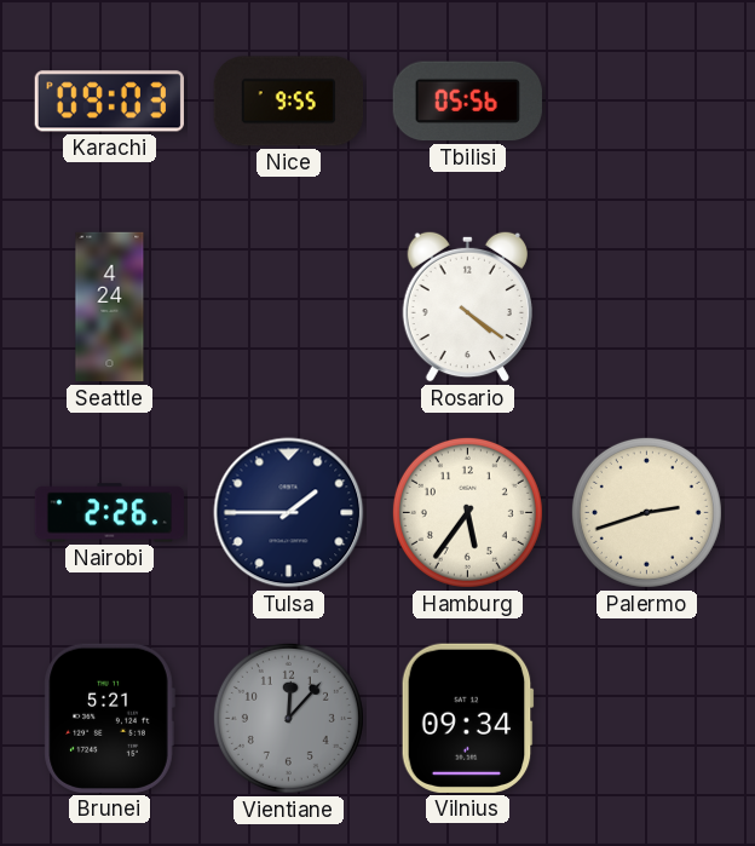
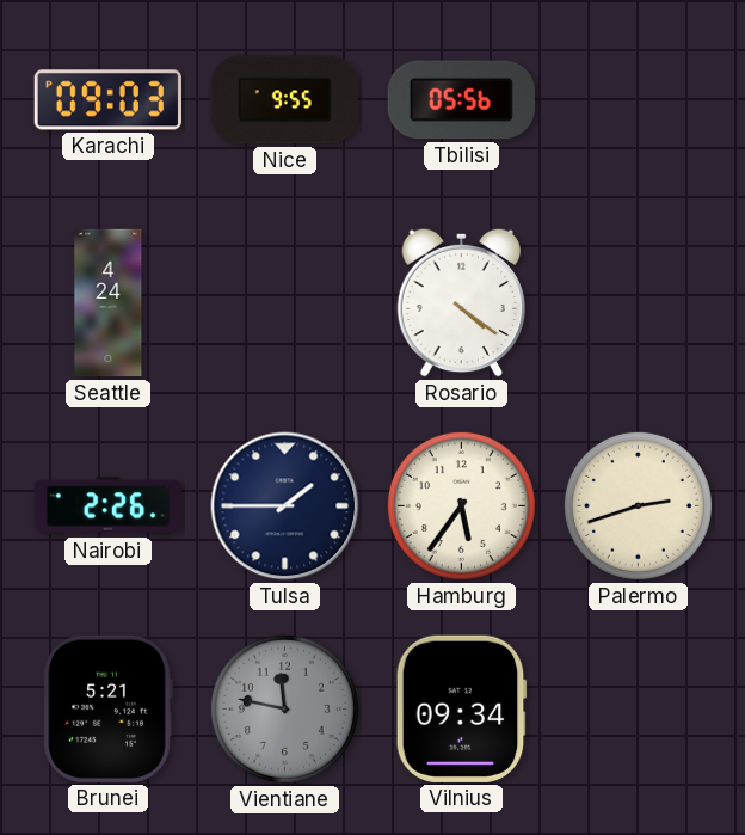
Vientiane: 12:07 -> 11:47 (284, 708)
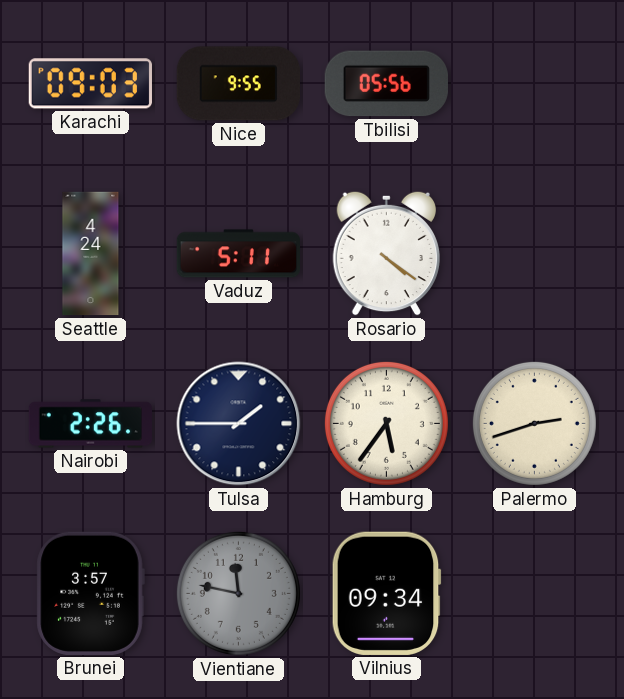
Vaduz: none -> 5:11 (238, 254)
Brunei: 5:21 -> 3:57 (90, 593)
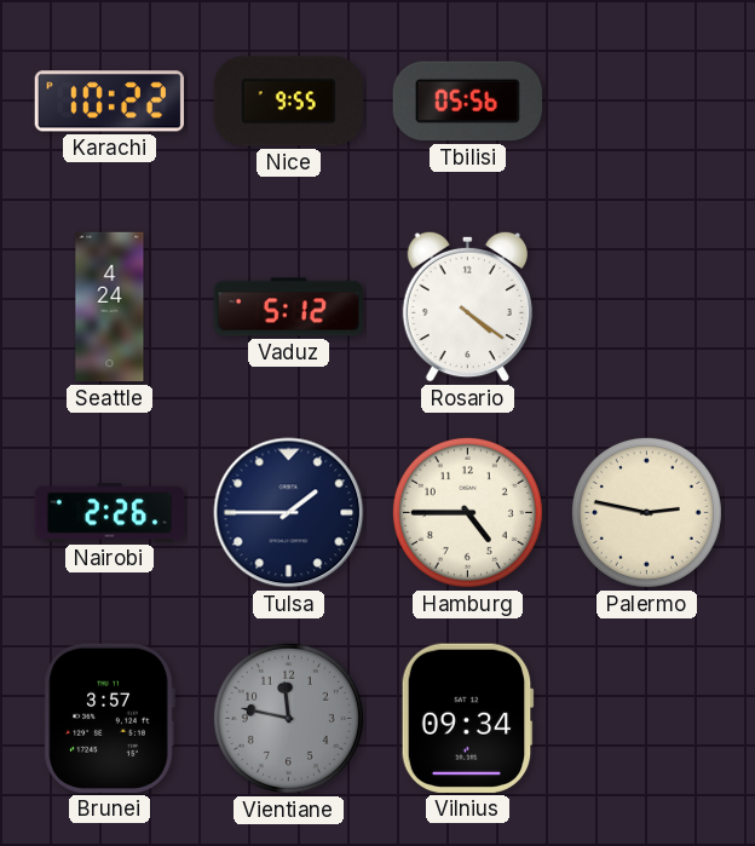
Karachi: 09:03 -> 10:22 (109, 102)
Vaduz: 5:11 -> 5:12 (288, 307)
Hamburg: 5:36 -> 4:45 (467, 512)
Palermo: 2:42 -> 2:47 (646, 512)
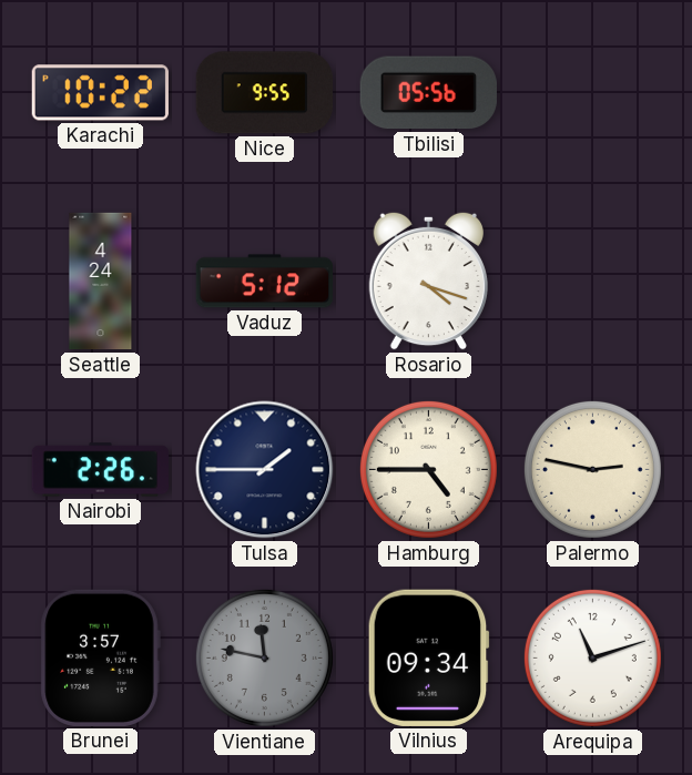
Rosario: 4:21 -> 4:18 (428, 281)
Arequipa: none -> 11:12 (592, 657)
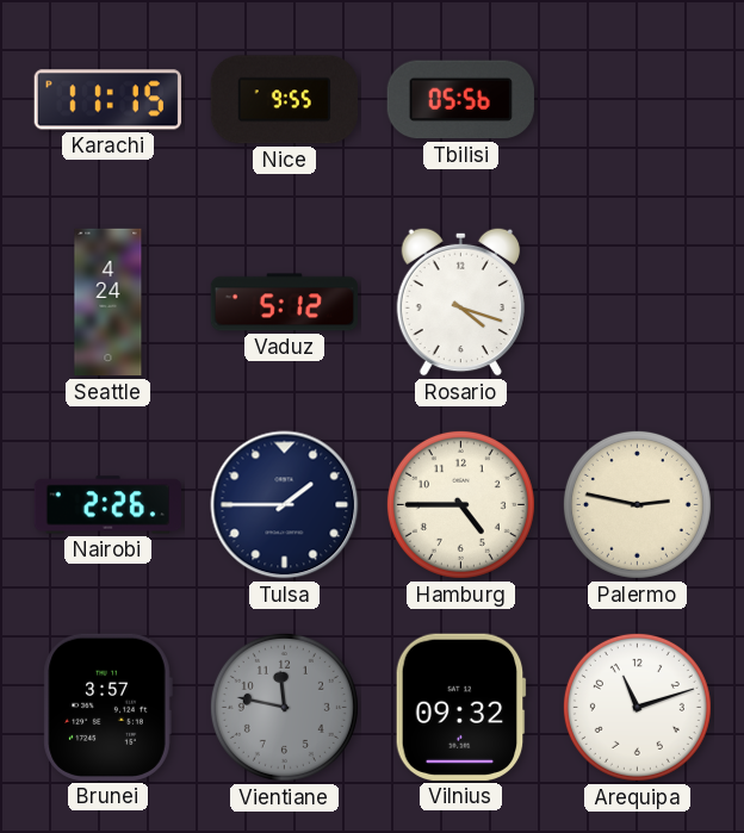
Karachi: 10:22 -> 11:15 (107, 100)
Vilnius: 09:34 -> 09:32 (460, 707)
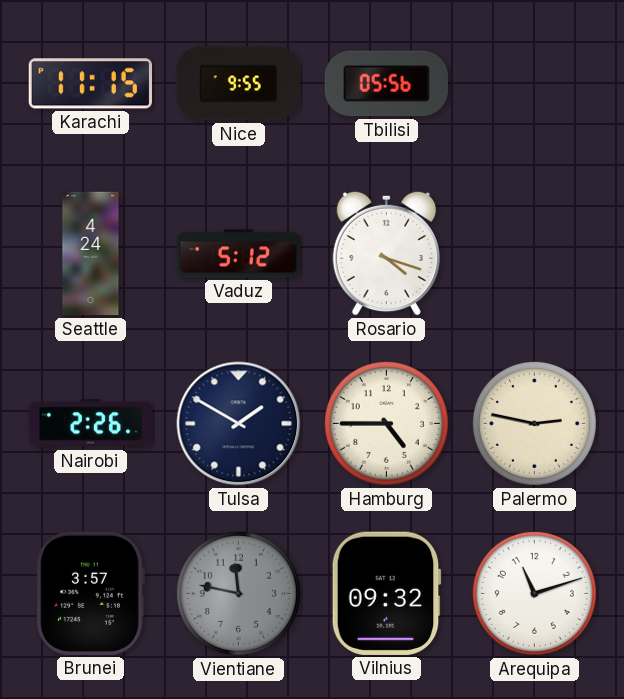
Tulsa: 1:45 -> 1:50 (239, 424)
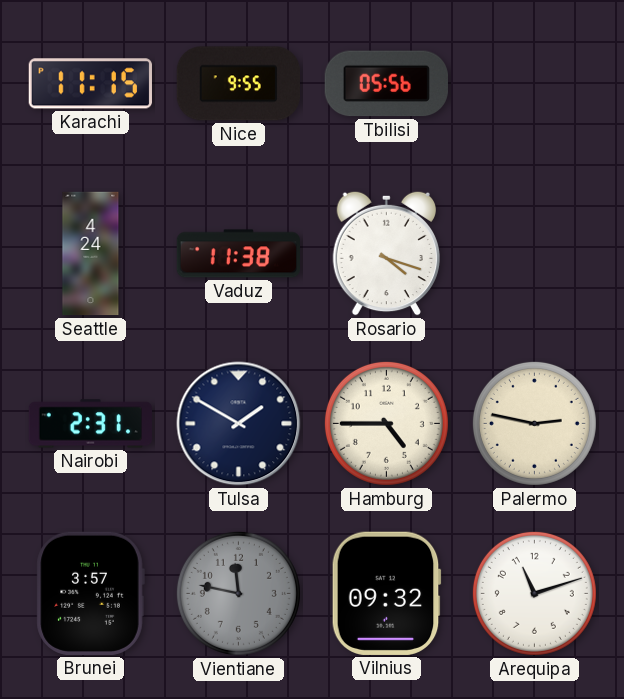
Vaduz: 5:12 -> 11:38 (238, 254)
Nairobi: 2:26 -> 2:31 (90, 424)
